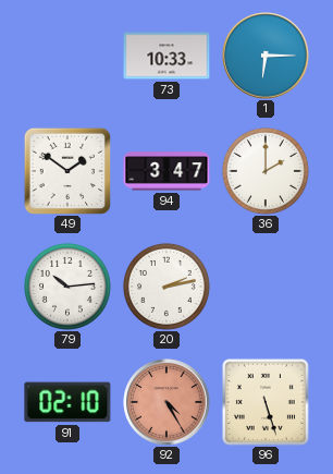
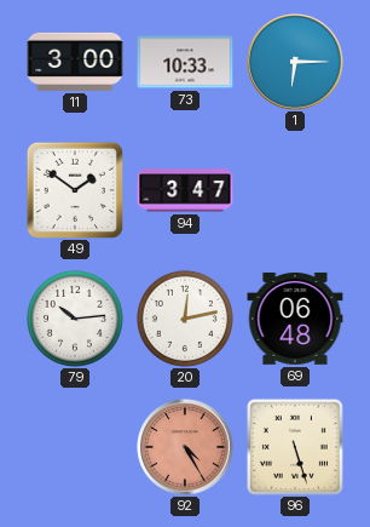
11: none -> 3:00 (75, 62)
36: 2:00 -> none (266, 171)
20: 2:13 -> 12:13 (185, 319)
69: none -> 06:48 (295, 319)
91: 02:10 -> none (67, 402)
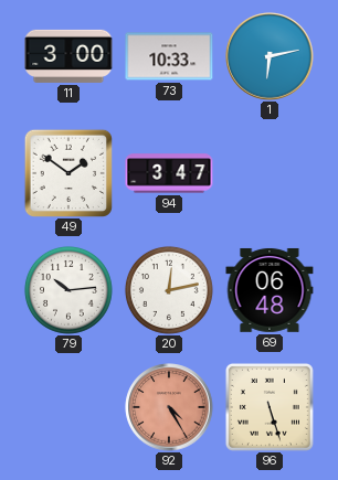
1: 6:15 -> 6:13 (270, 56)
